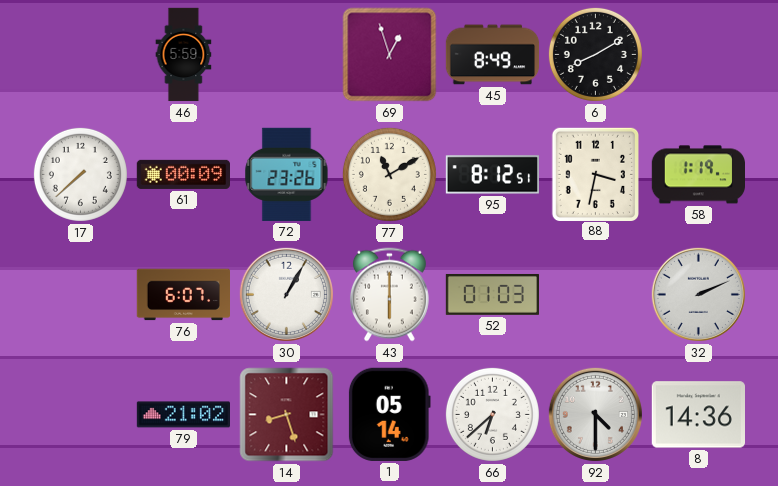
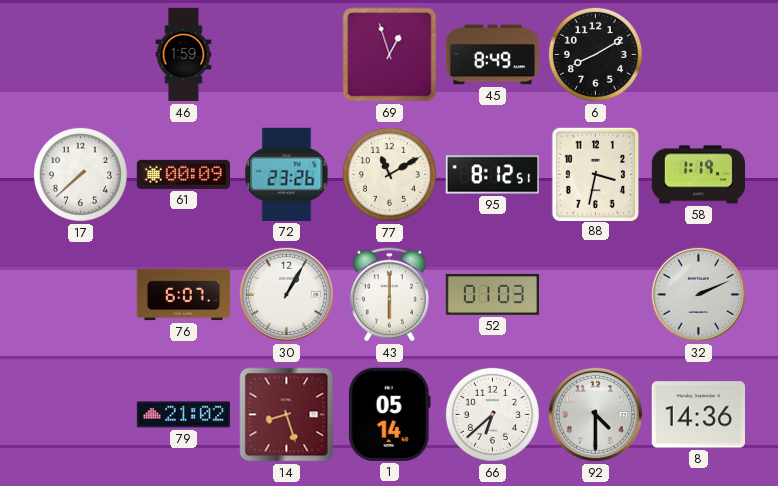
46: 5:59 -> 1:59 (184, 55)
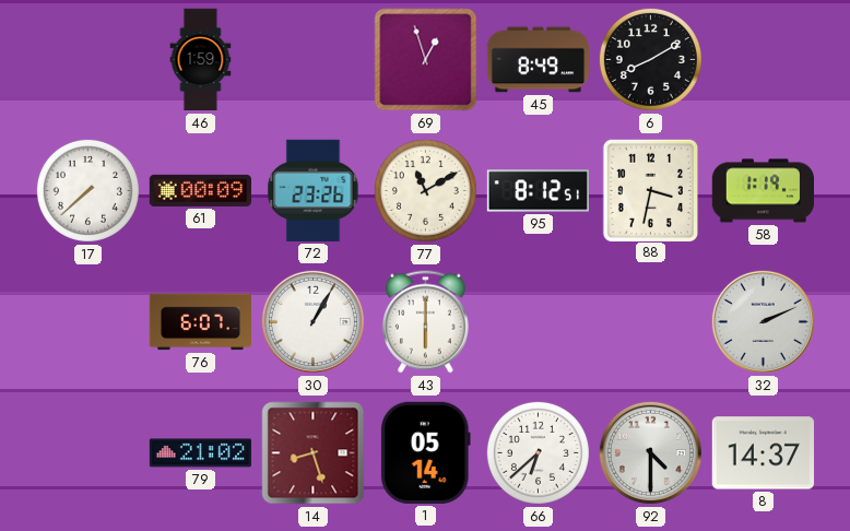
52: 01:03 -> none (493, 294)
8: 14:36 -> 14:37 (763, 453)
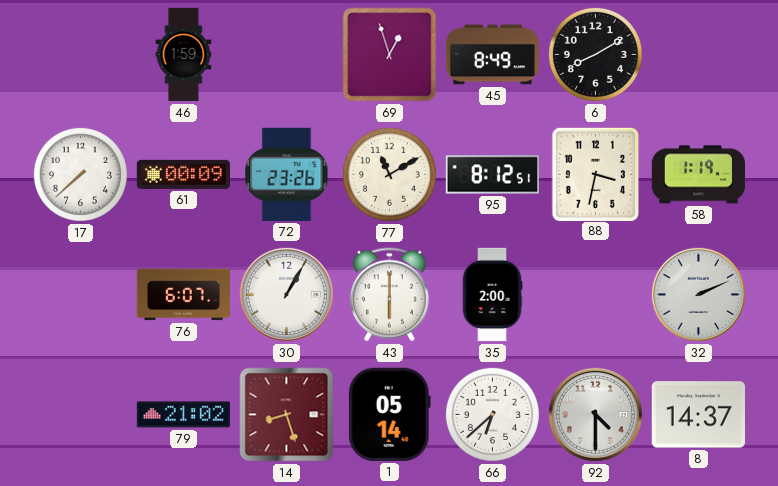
35: none -> 2:00 (492, 295)
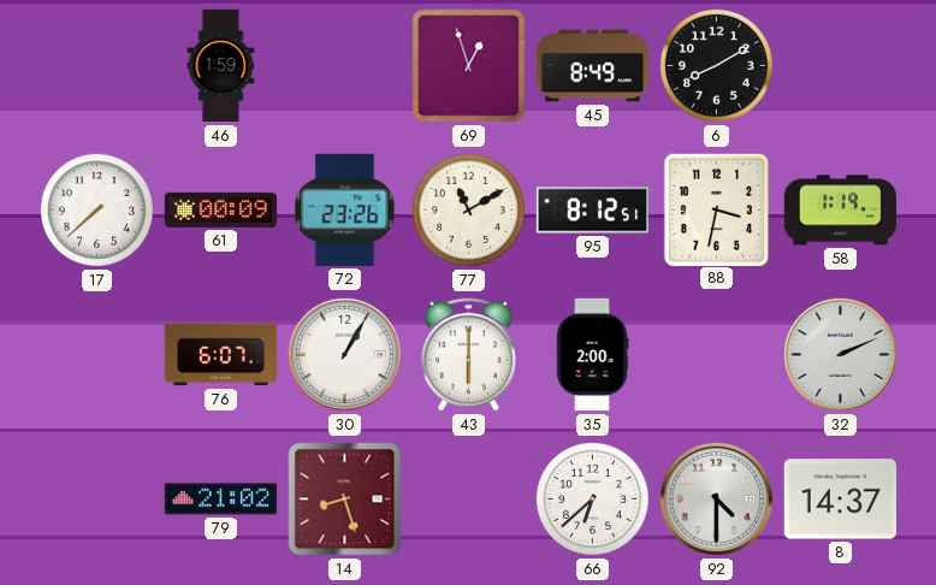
1: 05:14 -> none (389, 414)
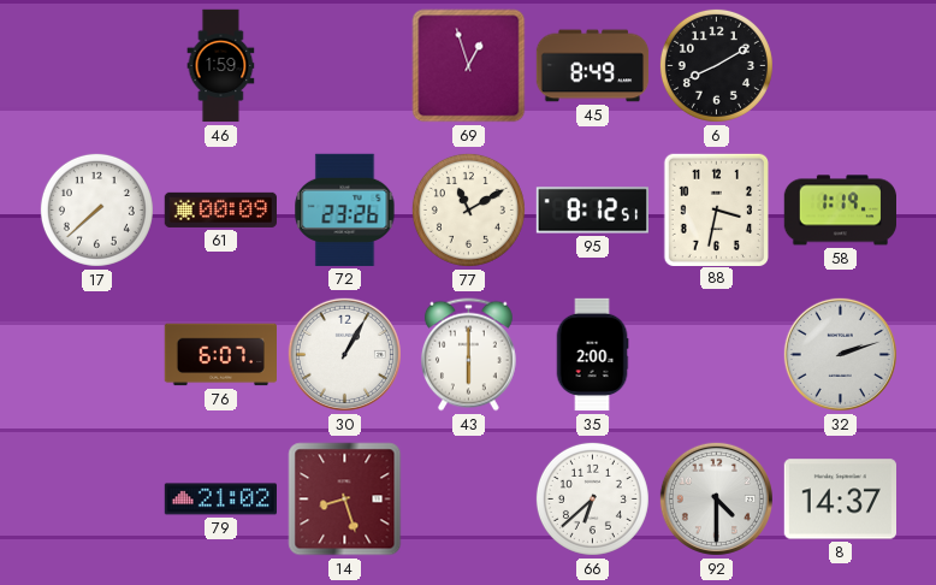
32: 2:11 -> 2:12 (840, 354)
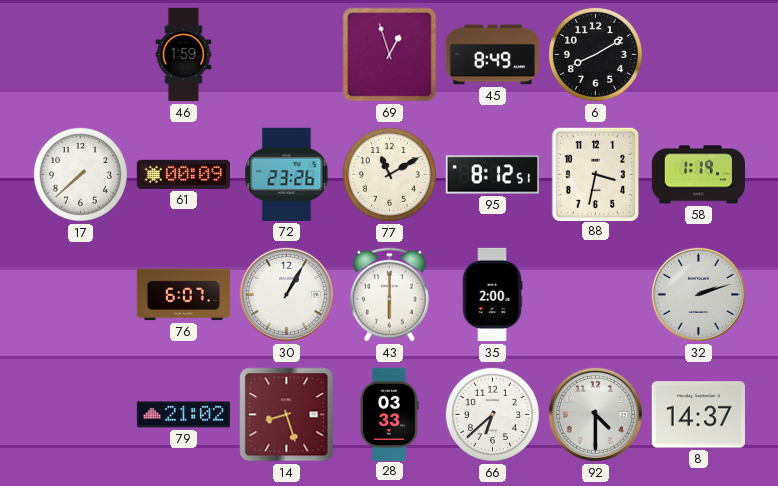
28: none -> 03:33 (389, 414)
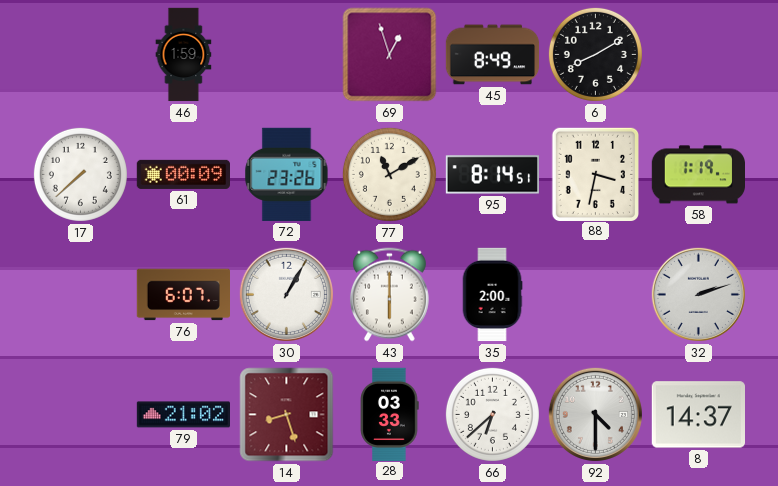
95: 8:12 -> 8:14 (492, 175)
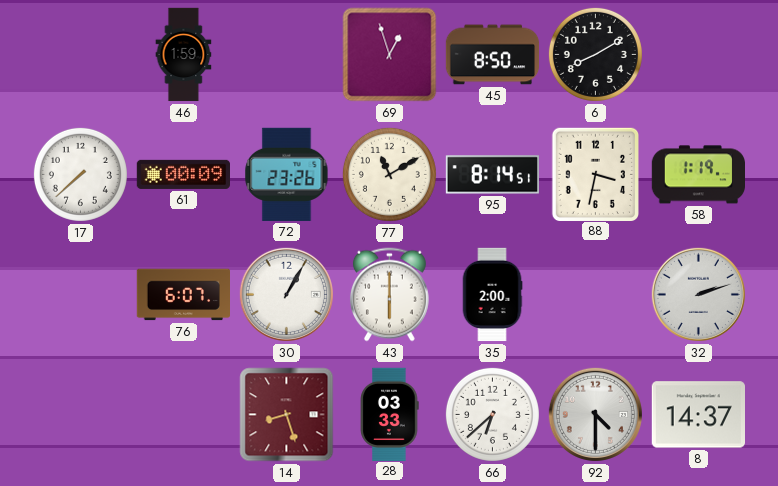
45: 8:49 -> 8:50 (493, 55)
79: 21:02 -> none (183, 415)
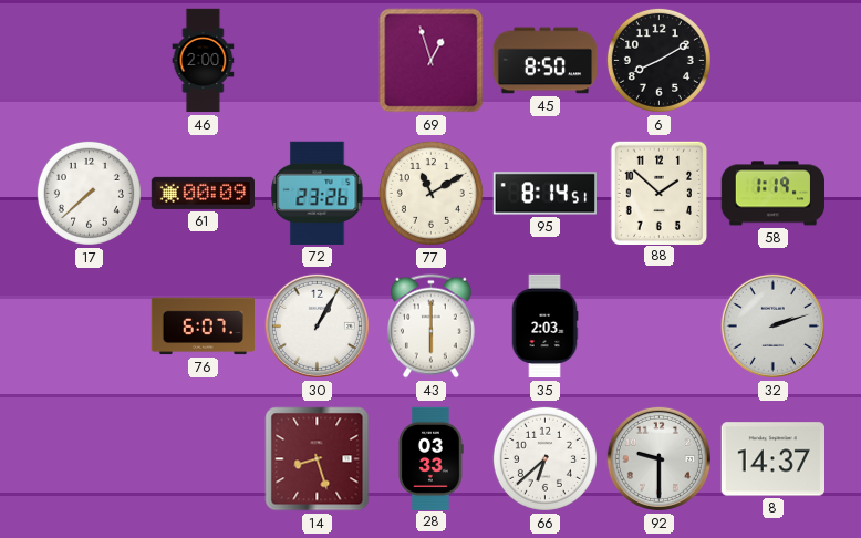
46: 1:59 -> 2:00 (204, 61)
88: 3:32 -> 1:52 (658, 193)
35: 2:00 -> 2:03 (544, 327)
92: 4:30 -> 9:30 (658, 458)
